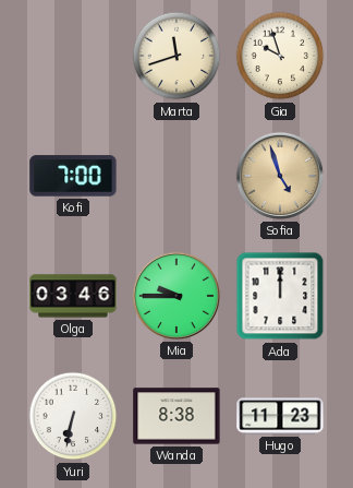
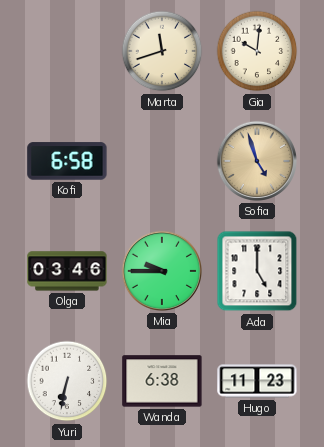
Gia: 9:57 -> 10:01 (257, 51)
Kofi: 7:00 -> 6:58 (67, 161)
Ada: 12:00 -> 5:00 (257, 271)
Wanda: 8:38 -> 6:38 (162, 381)
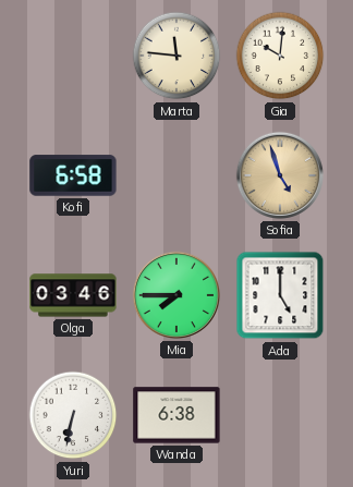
Marta: 11:42 -> 11:46 (176, 56)
Mia: 9:45 -> 7:45 (176, 295)
Hugo: 11:23 -> none (257, 381)
